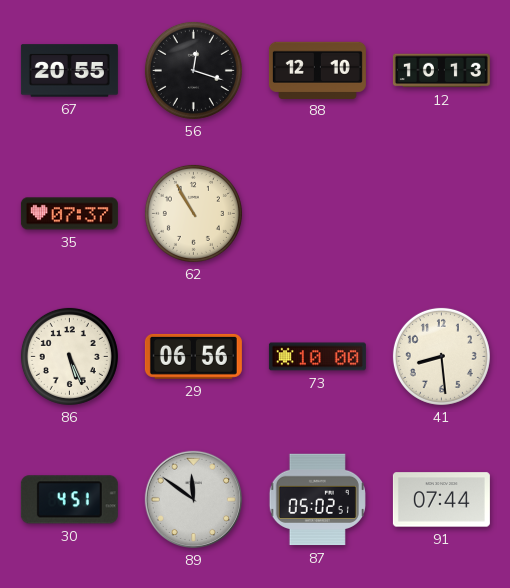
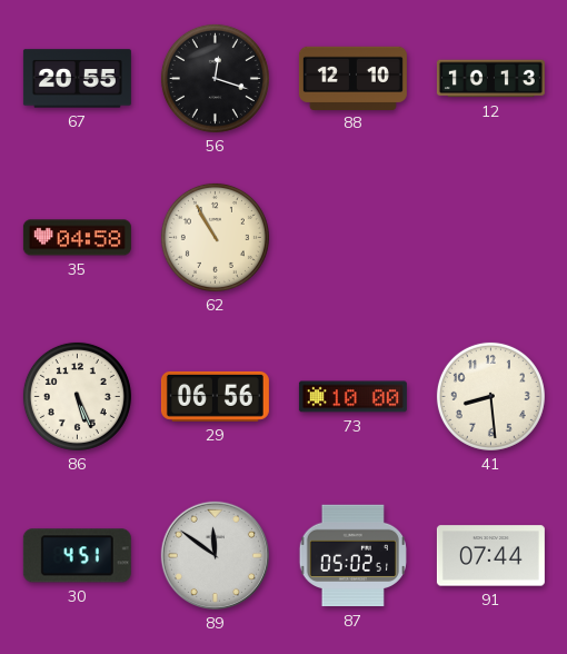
35: 07:37 -> 04:58 (77, 238)
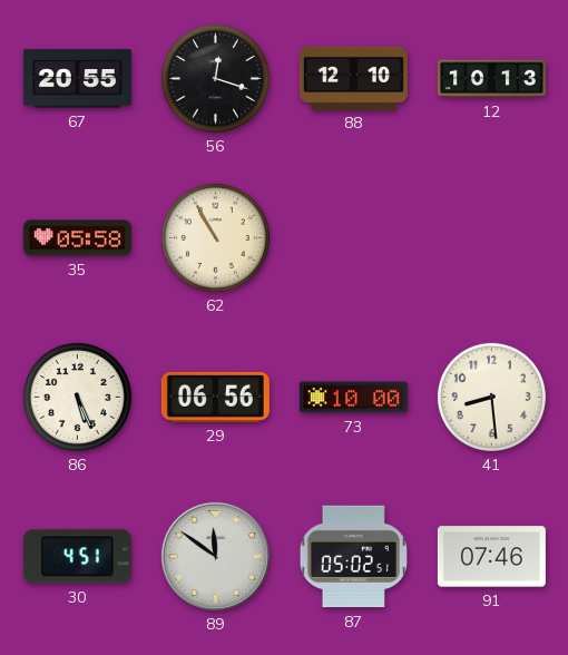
35: 04:58 -> 05:58 (77, 238)
91: 07:44 -> 07:46 (491, 557)
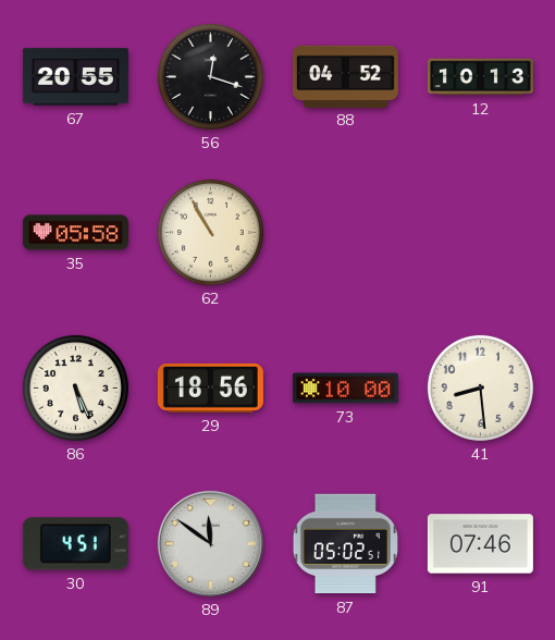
88: 12:10 -> 04:52 (345, 76)
29: 06:56 -> 18:56 (210, 387)
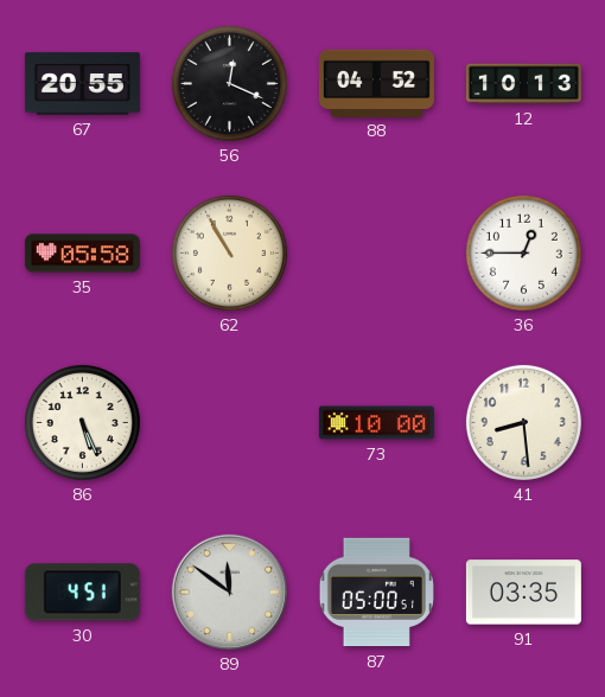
56: 12:18 -> 12:19 (229, 83)
36: none -> 12:45 (523, 252)
29: 18:56 -> none (210, 387)
87: 05:02 -> 05:00 (376, 593)
91: 07:46 -> 03:35 (523, 593)
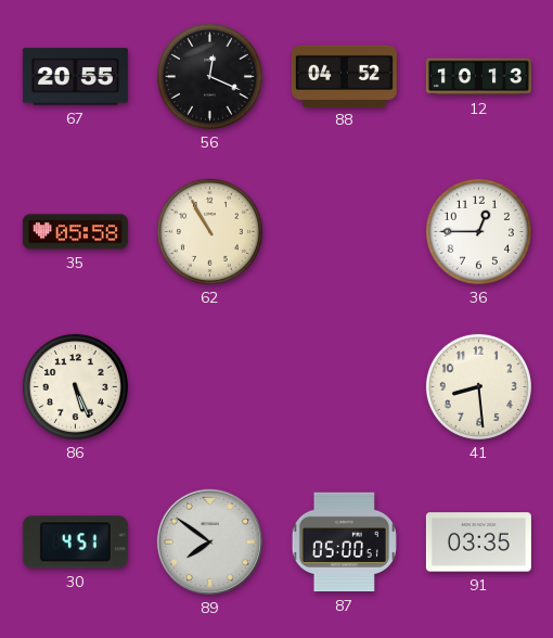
73: 10:00 -> none (376, 423)
89: 11:51 -> 7:51 (209, 541)
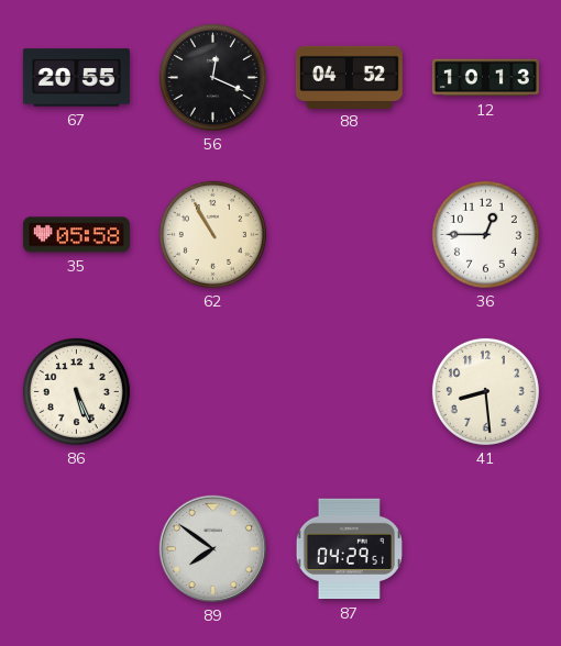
30: 4:51 -> none (75, 543)
87: 05:00 -> 04:29 (349, 549)
91: 03:35 -> none (478, 543)
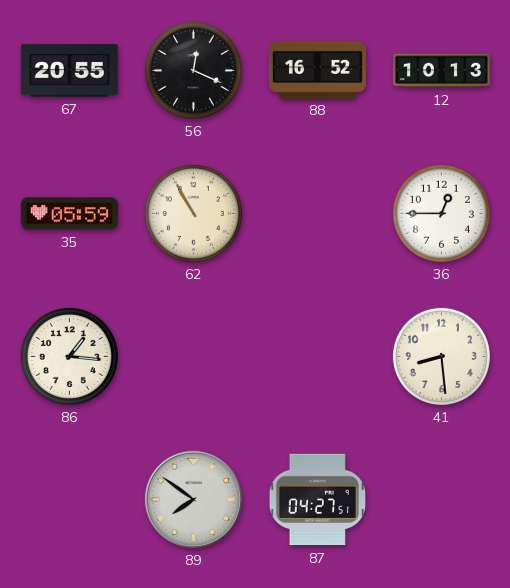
88: 04:52 -> 16:52 (317, 70)
35: 05:58 -> 05:59 (69, 214)
86: 5:26 -> 1:16 (69, 356)
87: 04:29 -> 04:27 (317, 500)
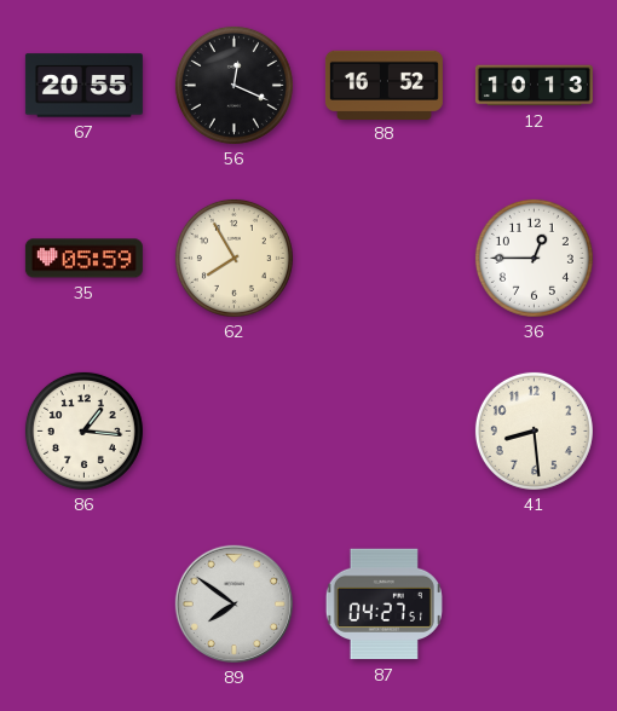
62: 10:55 -> 7:55 (233, 258)
